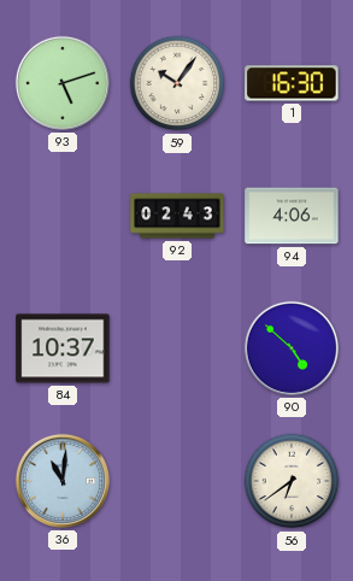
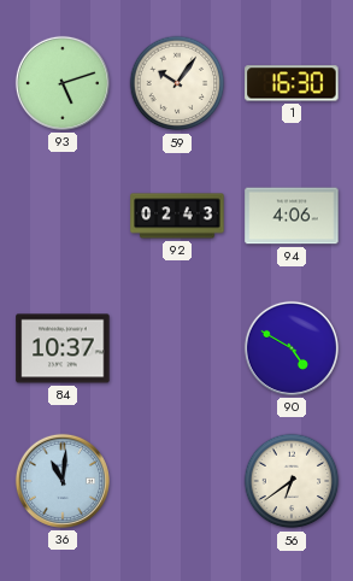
90: 4:52 -> 4:50 (292, 348)
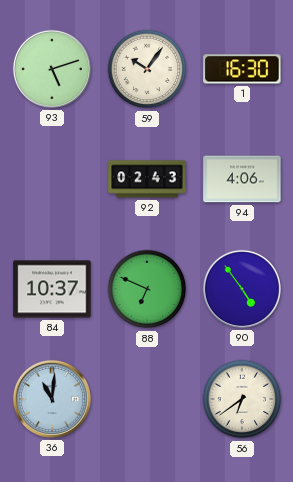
88: none -> 6:49 (147, 289)
90: 4:50 -> 4:54 (242, 289)
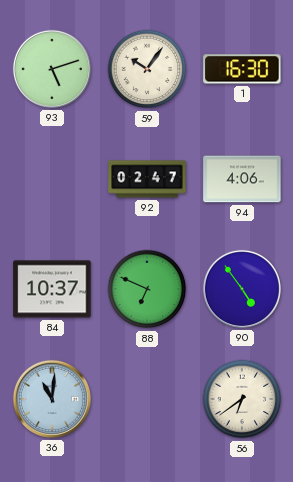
92: 02:43 -> 02:47 (147, 179)
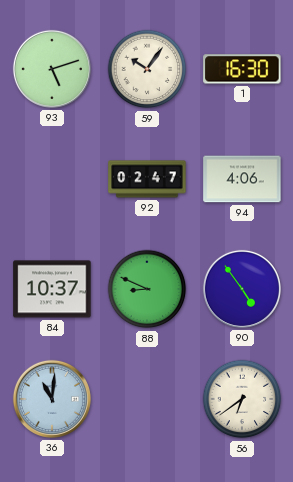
88: 6:49 -> 8:49 (147, 289)
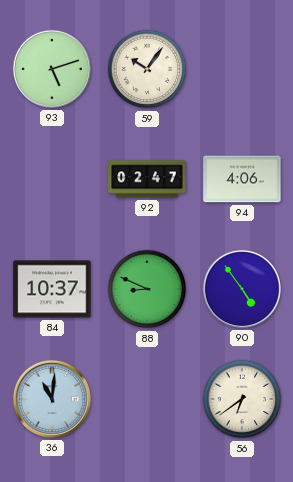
1: 16:30 -> none (242, 69)
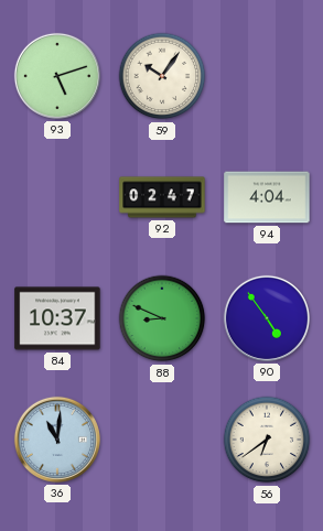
94: 4:06 -> 4:04 (267, 197)
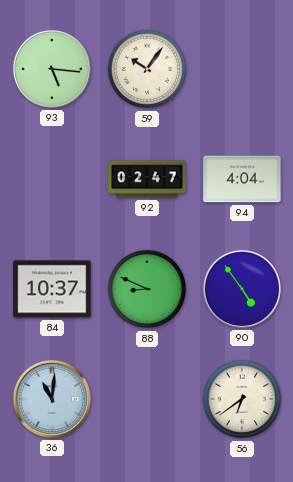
93: 5:12 -> 5:16 (52, 69)
